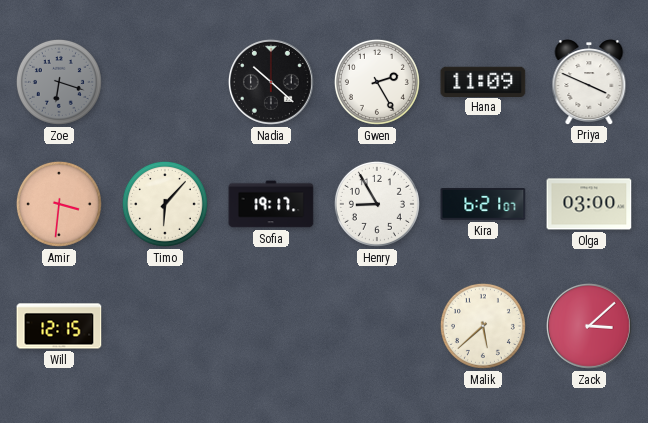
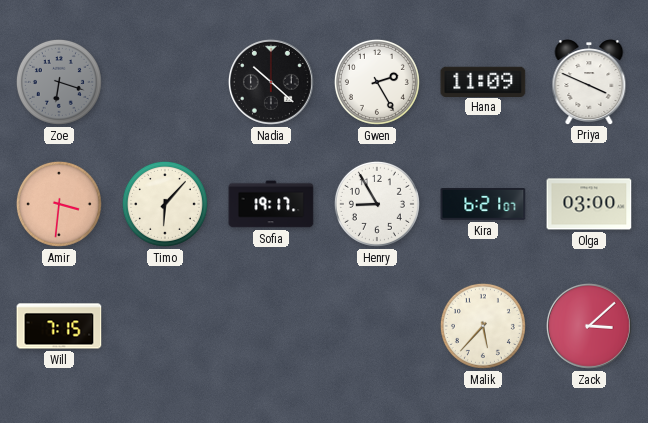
Will: 12:15 -> 7:15 (59, 326)
Malik: 5:38 -> 5:37 (483, 326)
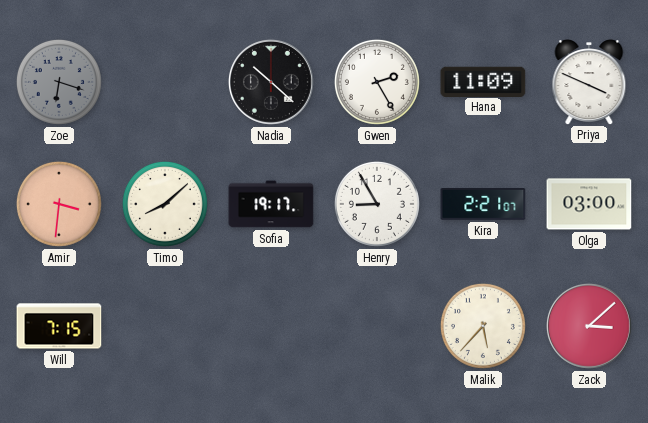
Timo: 6:07 -> 8:08 (165, 204)
Kira: 6:21 -> 2:21 (483, 205)
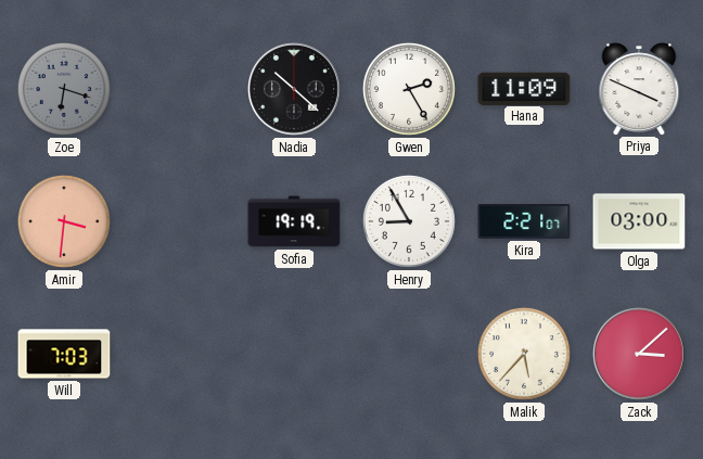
Timo: 8:08 -> none (165, 204)
Sofia: 19:17 -> 19:19 (294, 221)
Will: 7:15 -> 7:03 (64, 354)
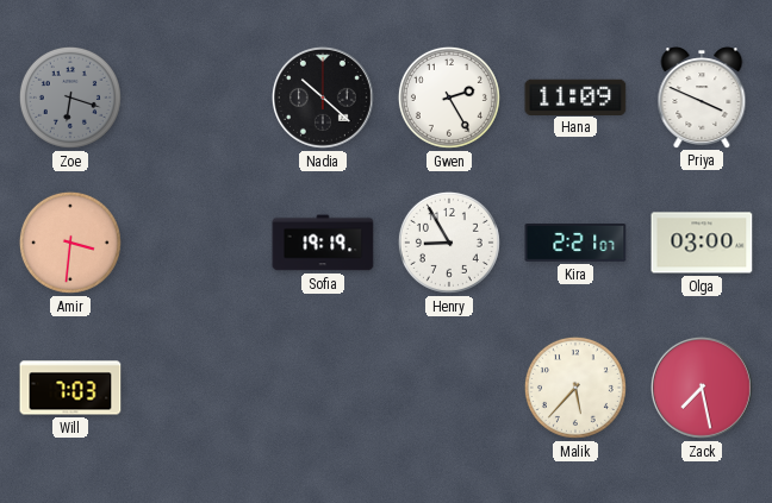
Zack: 3:08 -> 7:28 (702, 388)
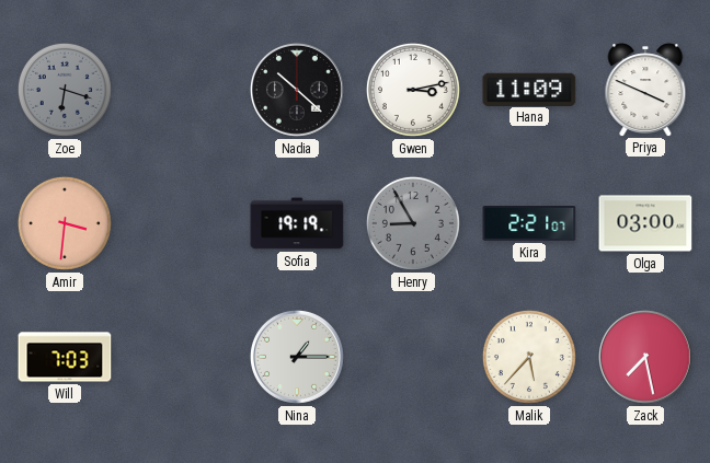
Gwen: 2:25 -> 3:13 (413, 90)
Henry dial: white -> grey (413, 223)
Nina: none -> 1:15 (297, 357)
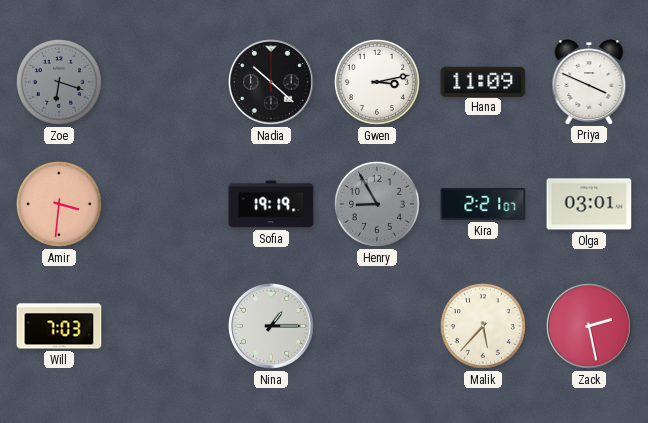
Olga: 03:00 -> 03:01 (589, 204)
Zack: 7:28 -> 2:28 (589, 326)
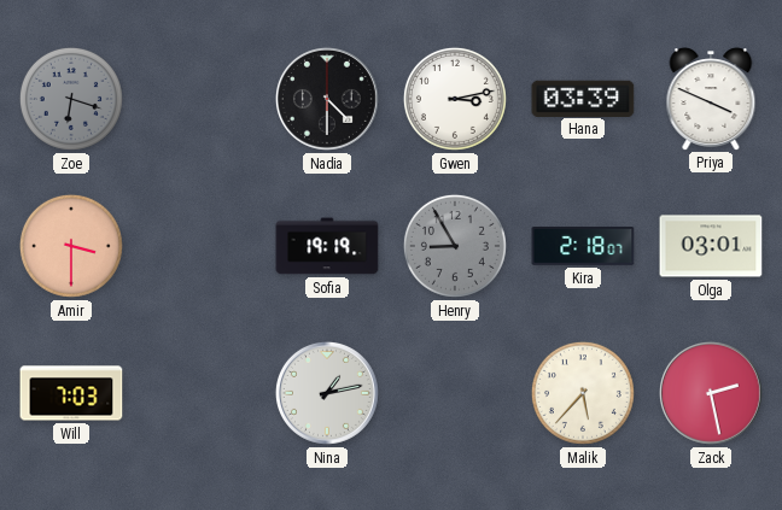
Nadia: 10:22 -> 4:30 (327, 99)
Hana: 11:09 -> 03:39 (583, 98)
Amir: 3:31 -> 3:30 (71, 246)
Kira: 2:21 -> 2:18 (583, 247)
Nina: 1:15 -> 1:13 (327, 393)
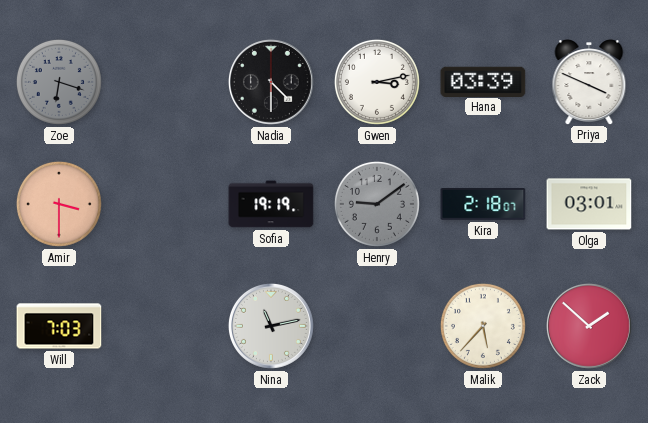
Henry: 8:55 -> 9:09 (377, 204)
Nina: 1:13 -> 11:13 (271, 326)
Zack: 2:28 -> 1:52 (589, 326)
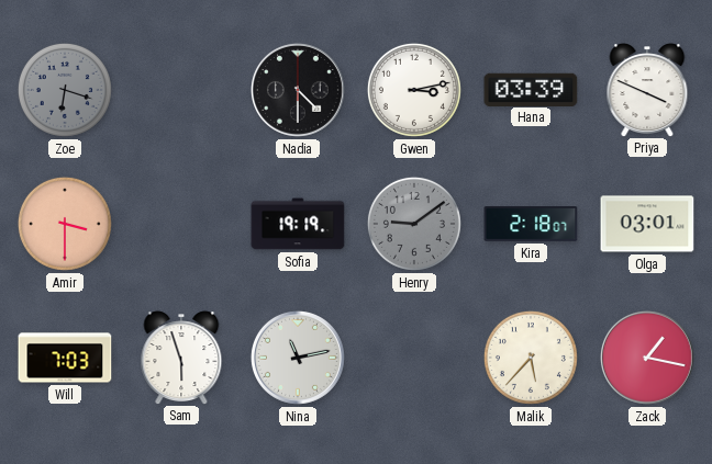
Sam: none -> 5:57 (181, 358)
Zack: 1:52 -> 1:17 (647, 358)
